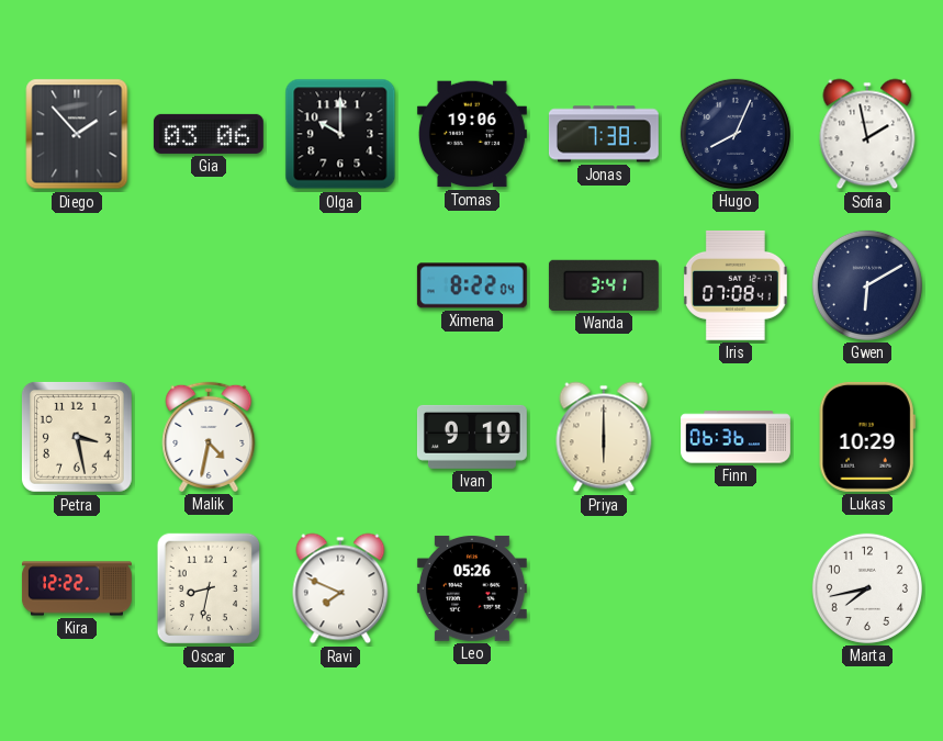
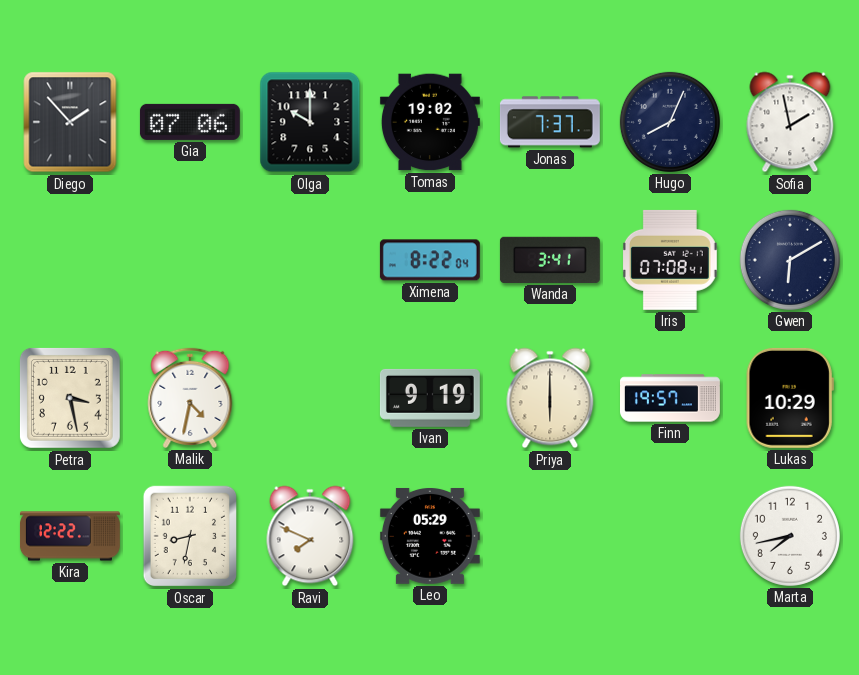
Gia: 03:06 -> 07:06 (190, 122)
Tomas: 19:06 -> 19:02 (430, 122)
Jonas: 7:38 -> 7:37 (550, 122)
Finn: 06:36 -> 19:57 (671, 398)
Leo: 05:26 -> 05:29 (430, 536)
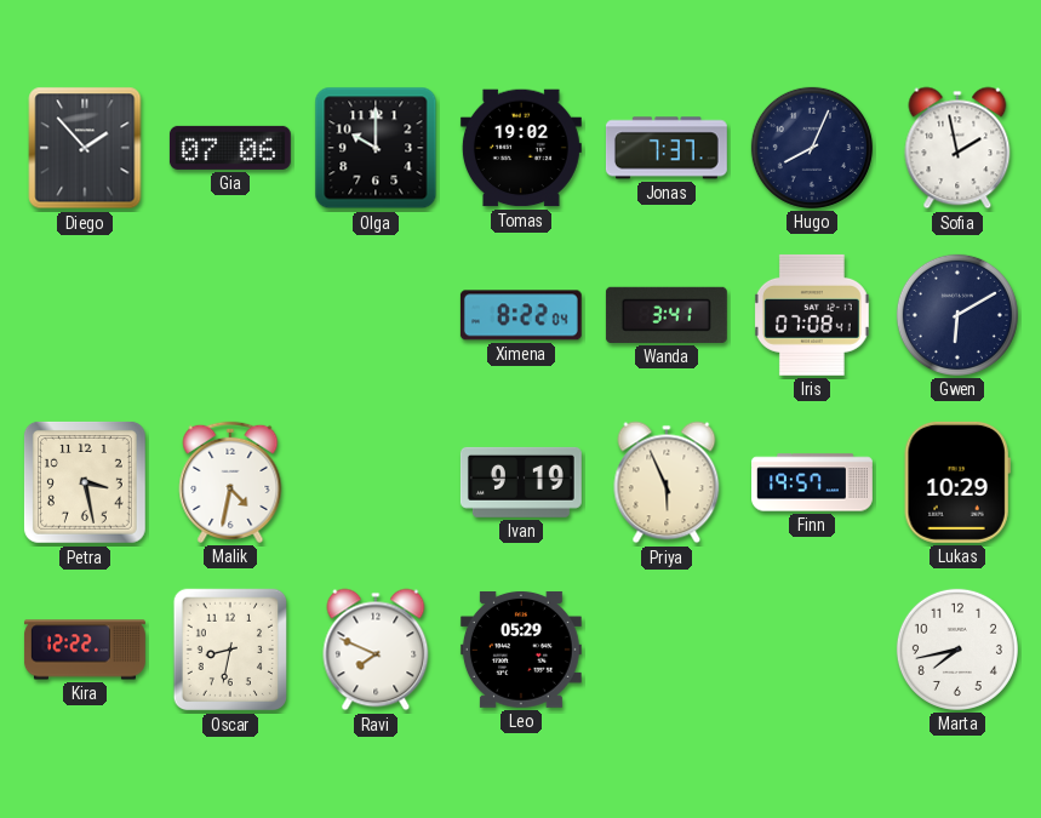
Priya: 6:00 -> 5:56 (667, 482)
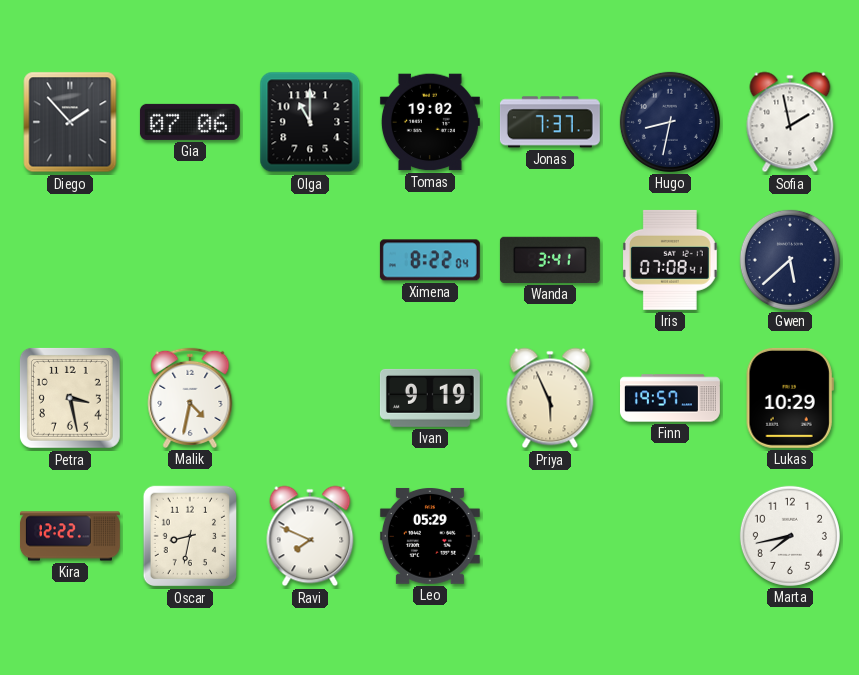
Olga: 10:00 -> 11:00 (310, 122)
Hugo: 8:04 -> 8:32 (670, 122)
Gwen: 6:10 -> 5:38 (790, 260)
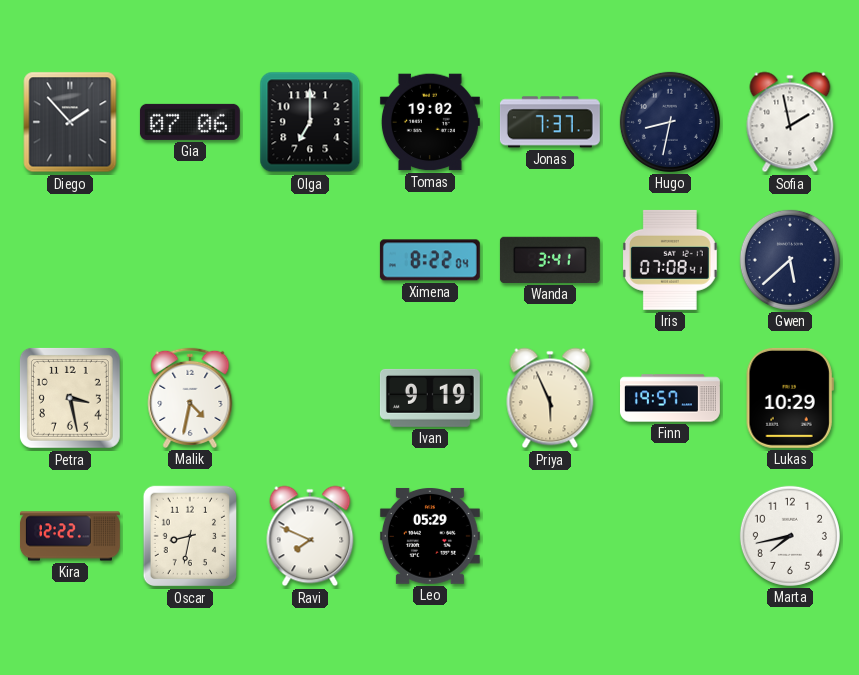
Olga: 11:00 -> 7:00 (310, 122)
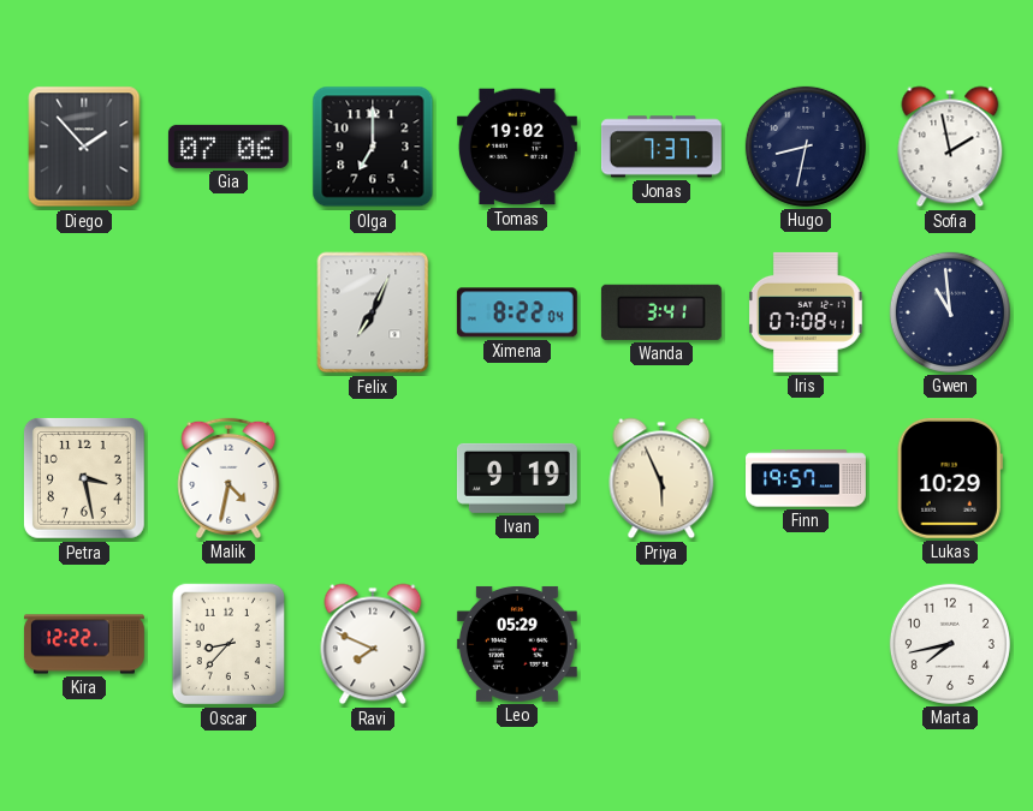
Felix: none -> 7:04 (373, 312)
Gwen: 5:38 -> 10:59 (950, 312)
Oscar: 8:32 -> 8:37 (227, 644)
